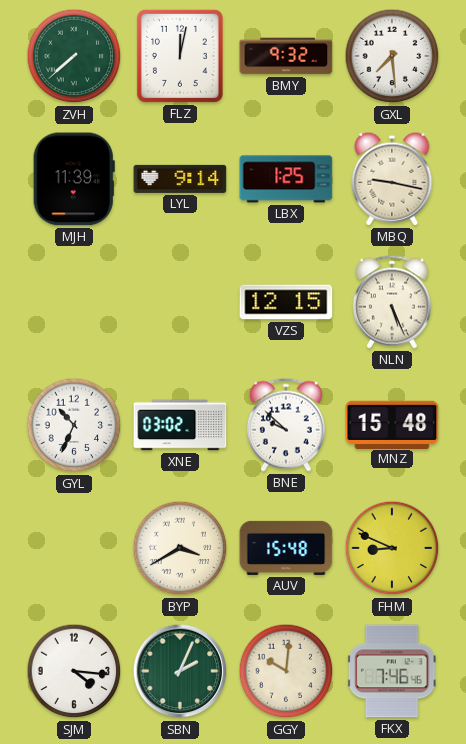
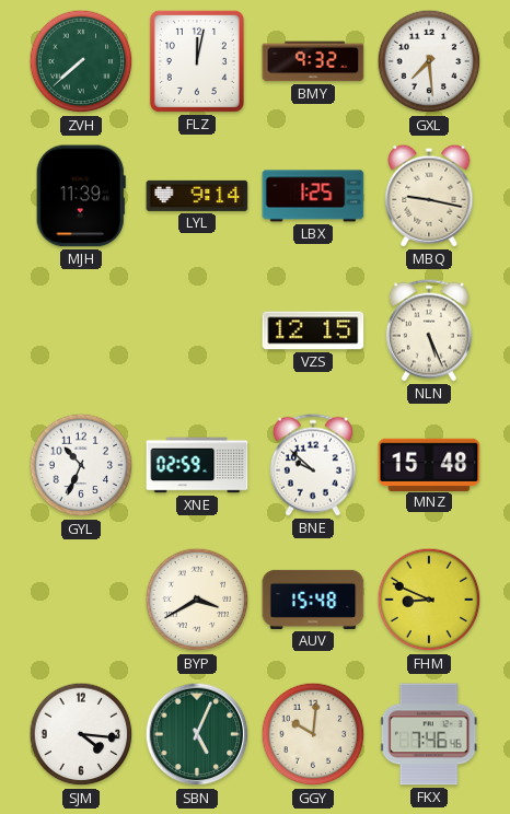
XNE: 03:02 -> 02:59 (197, 465)
SBN: 2:04 -> 5:04 (197, 734)
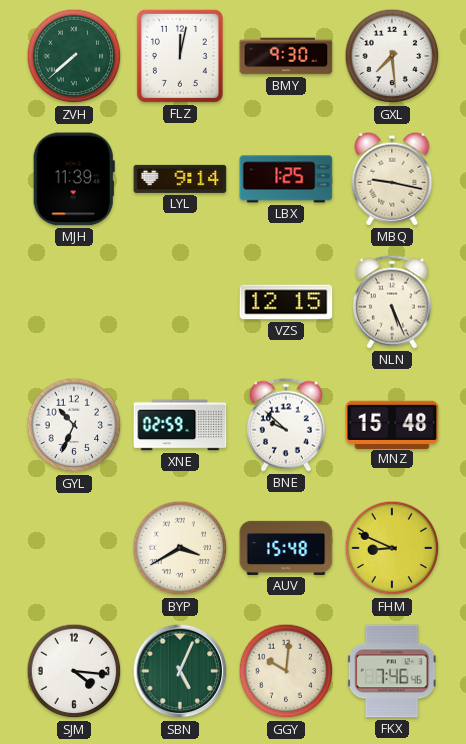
BMY: 9:32 -> 9:30 (286, 56)
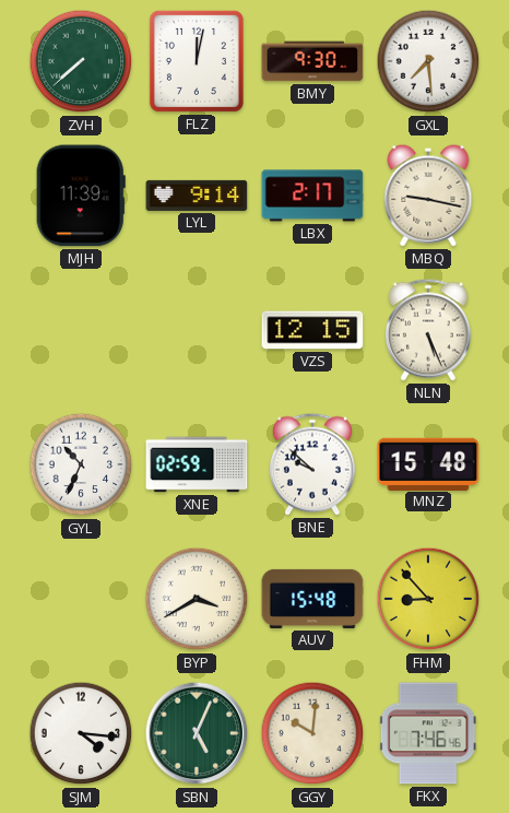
LBX: 1:25 -> 2:17 (312, 196)
FHM: 8:49 -> 8:53 (428, 599)
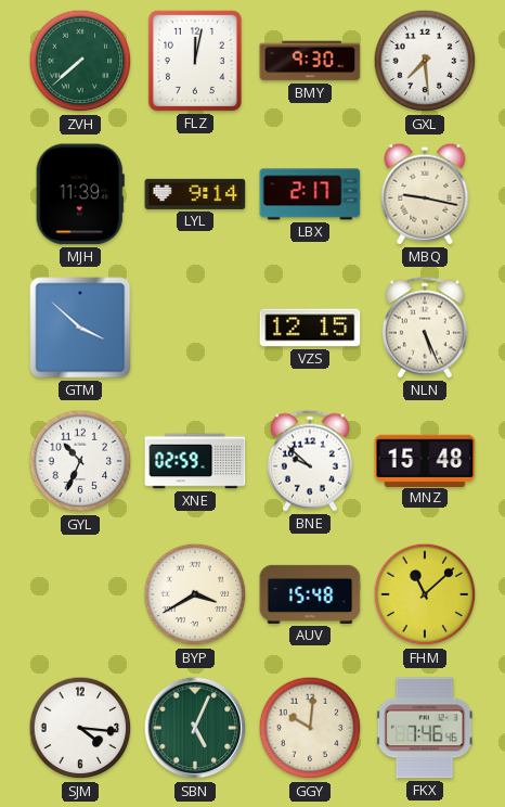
GTM: none -> 3:52 (80, 328)
FHM: 8:53 -> 11:08 (425, 594)
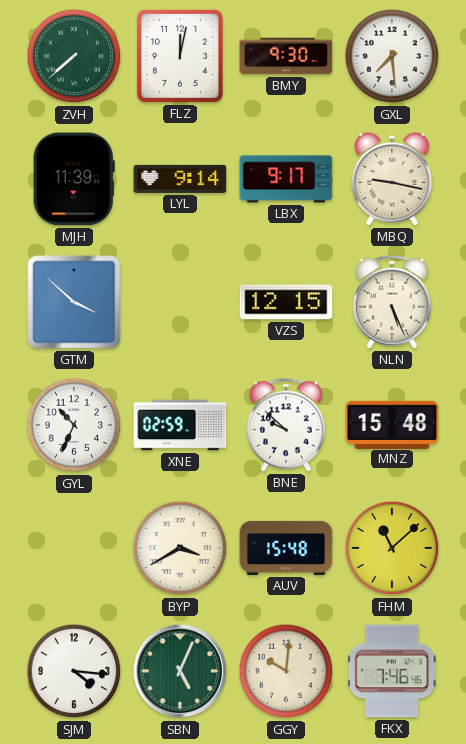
LBX: 2:17 -> 9:17 (286, 179)
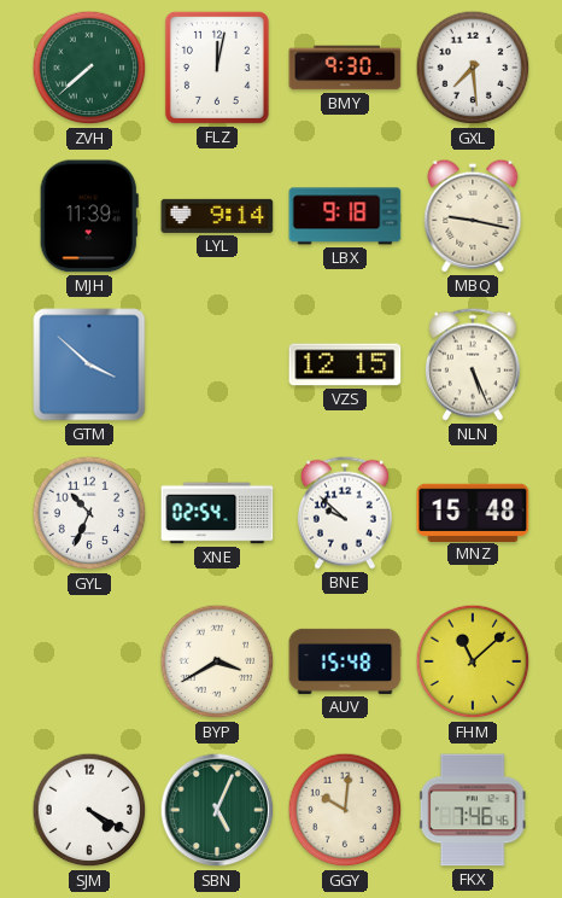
LBX: 9:17 -> 9:18 (345, 216)
XNE: 02:59 -> 02:54 (217, 513)
SJM: 4:16 -> 4:20 (89, 810)
